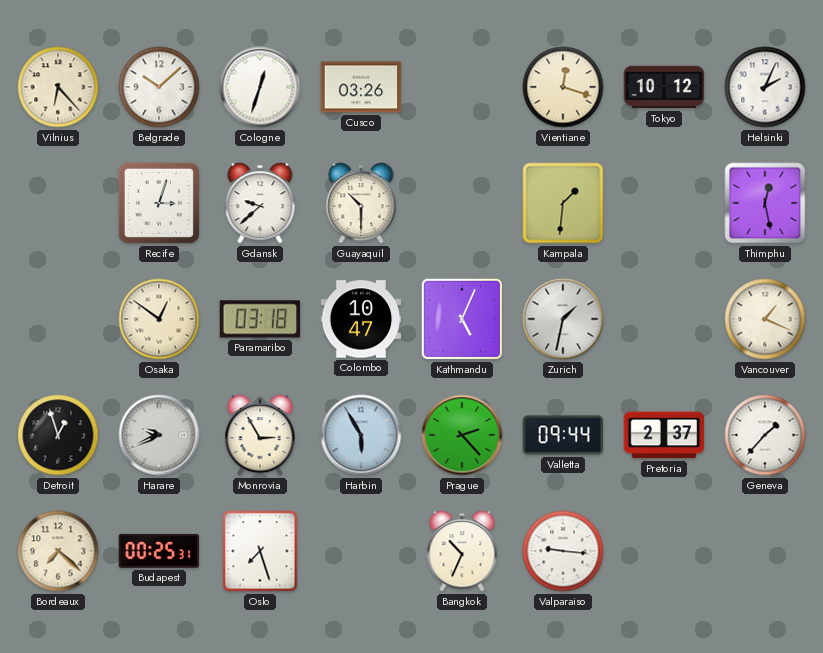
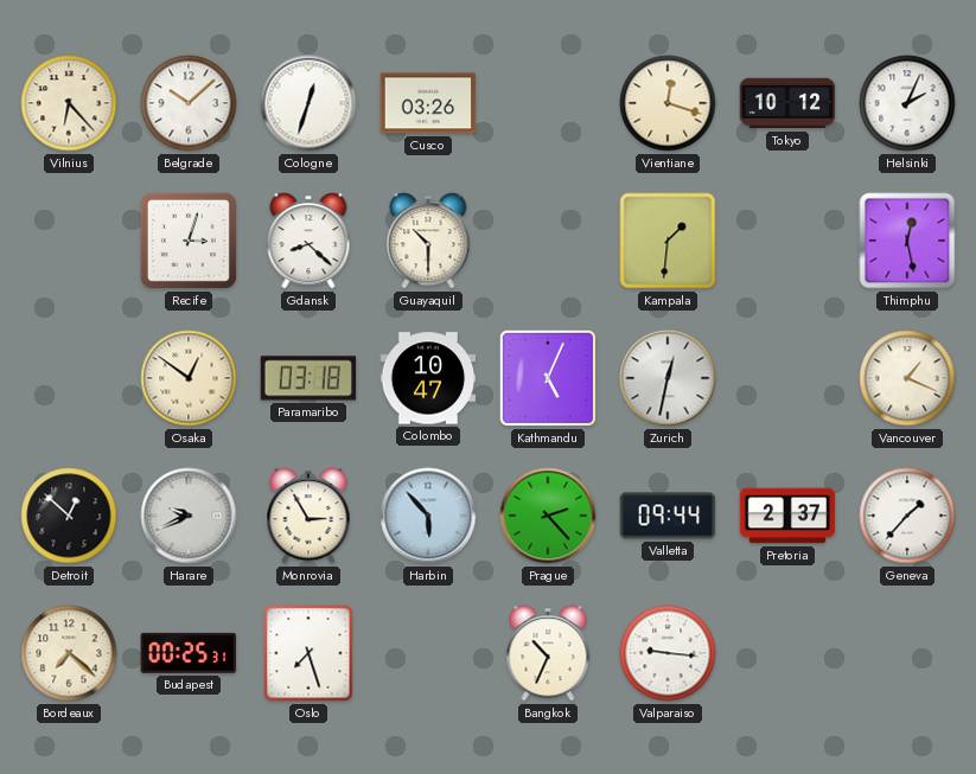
Gdansk: 9:38 -> 8:22 (308, 241)
Zurich: 1:32 -> 12:32 (668, 378)
Detroit: 12:57 -> 12:52 (69, 516)
Harbin: 5:55 -> 5:53 (428, 516)
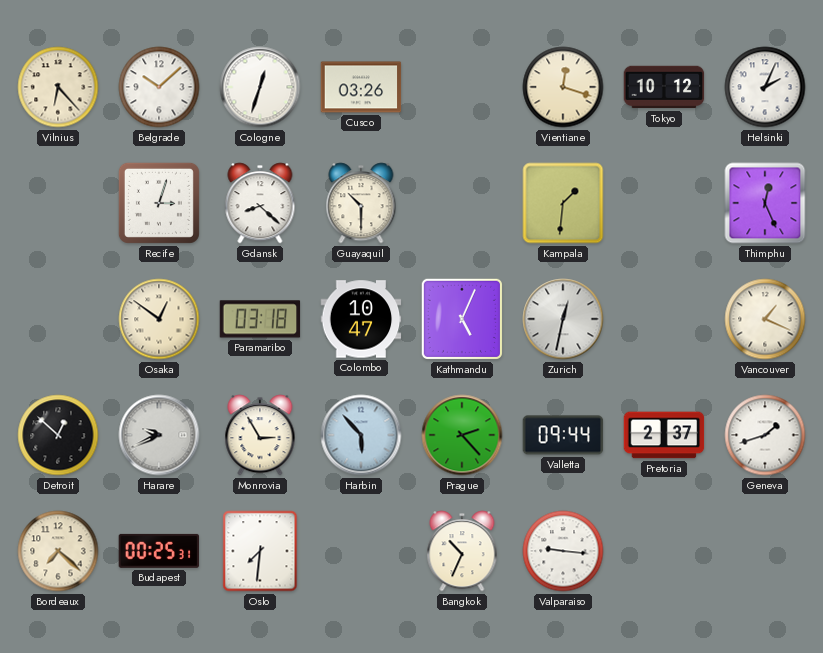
Thimphu: 12:28 -> 12:26 (765, 203)
Geneva: 1:37 -> 1:42 (765, 435)
Oslo: 7:27 -> 7:31 (260, 551)
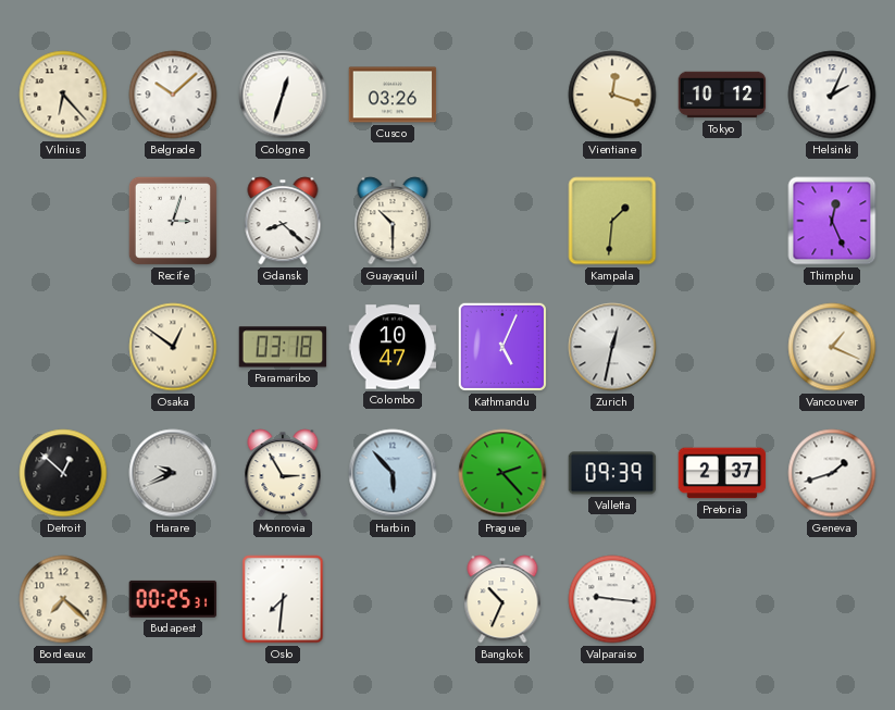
Valletta: 09:44 -> 09:39 (612, 473)
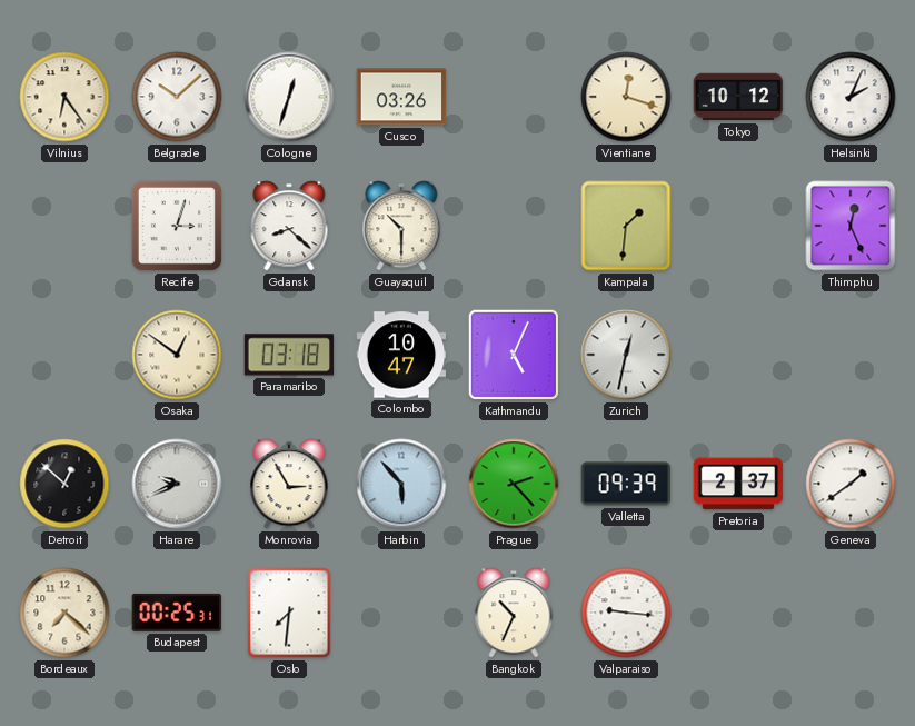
Vilnius: 6:23 -> 6:24 (64, 97)
Vancouver: 1:19 -> none (832, 347)
Geneva: 1:42 -> 1:39 (851, 484)
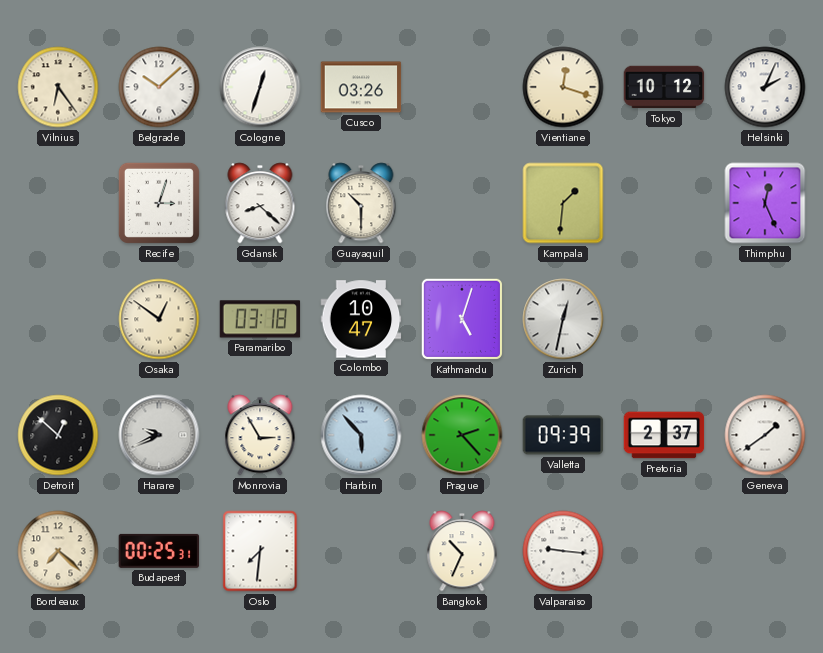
Kathmandu: 5:04 -> 5:03 (462, 319)
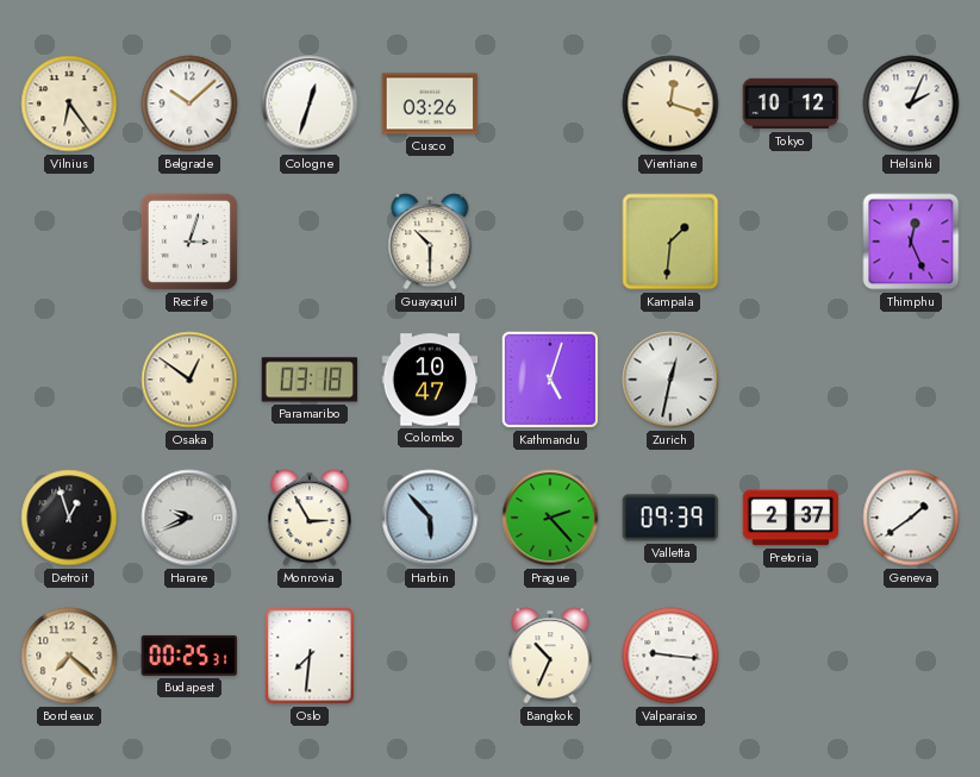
Gdansk: 8:22 -> none (260, 203)
Detroit: 12:52 -> 12:57 (69, 518)
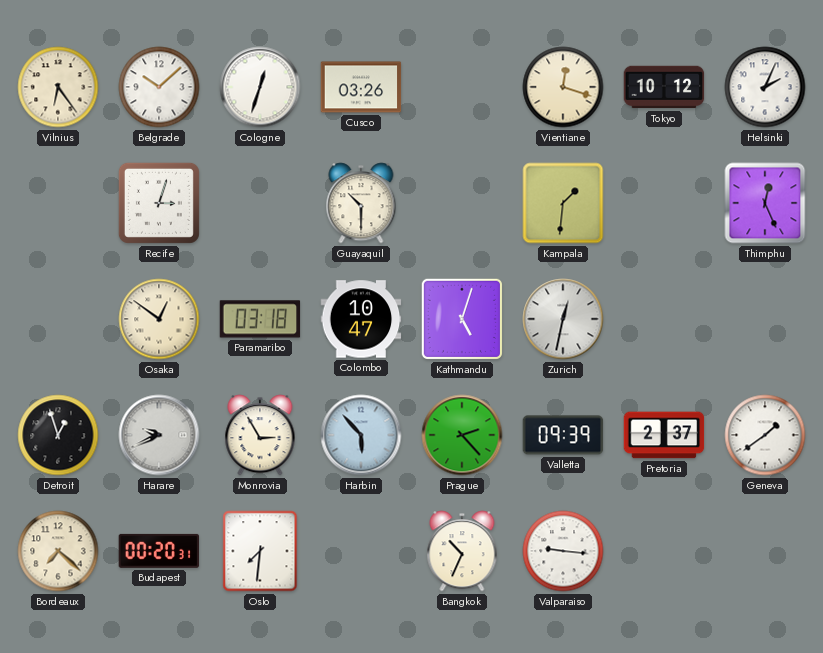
Budapest: 00:25 -> 00:20 (159, 551)
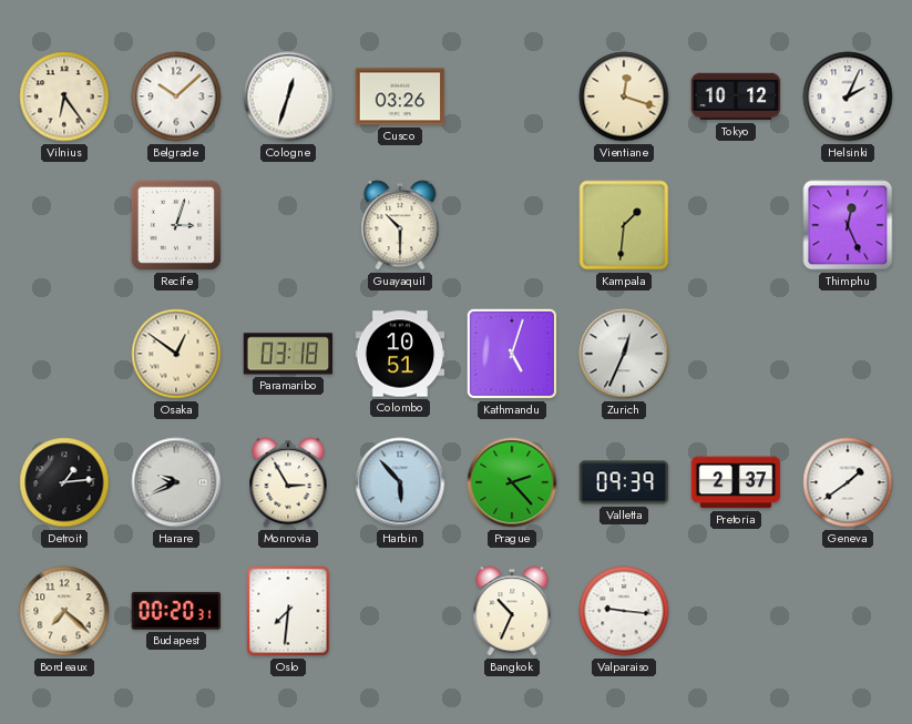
Colombo: 10:47 -> 10:51 (400, 354)
Zurich: 12:32 -> 12:34 (624, 354)
Detroit: 12:57 -> 1:14 (64, 482)
